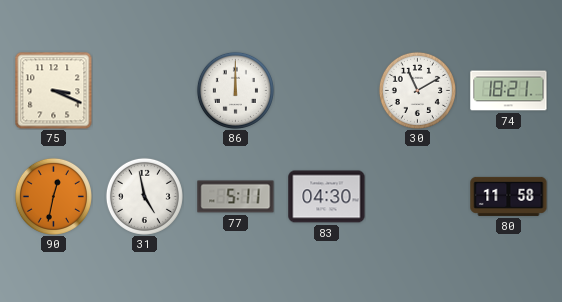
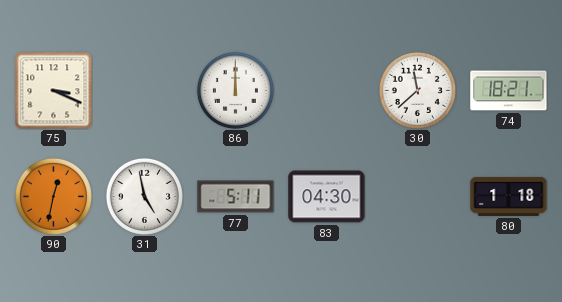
30: 11:10 -> 11:38 (417, 90)
80: 11:58 -> 1:18 (509, 196)
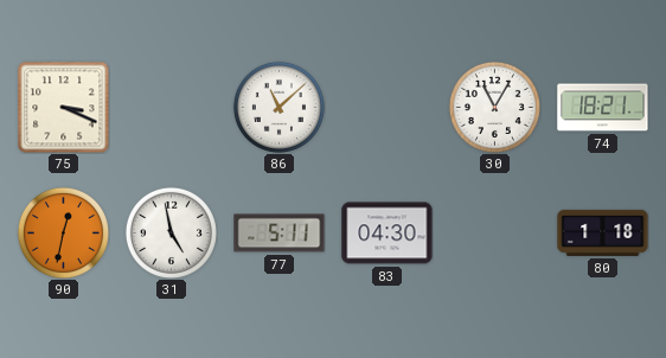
86: 12:00 -> 11:08 (278, 107)
30: 11:38 -> 11:05 (494, 107)
